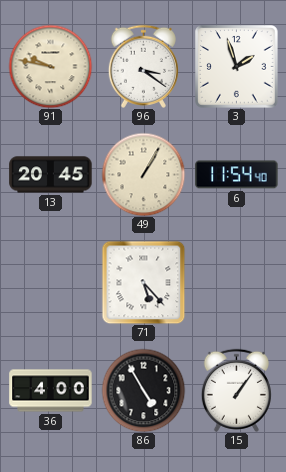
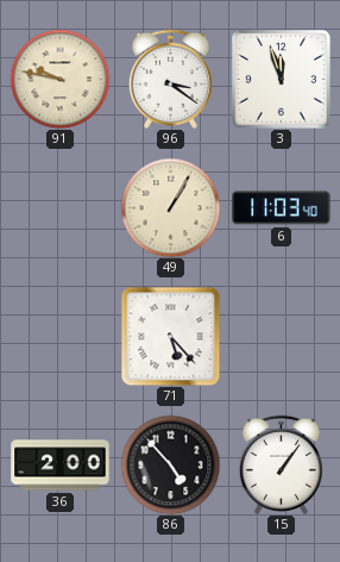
3: 1:57 -> 11:57 (282, 80)
13: 20:45 -> none (51, 175)
6: 11:54 -> 11:03 (282, 208)
36: 4:00 -> 2:00 (61, 466)
86: 4:55 -> 4:53 (170, 464)
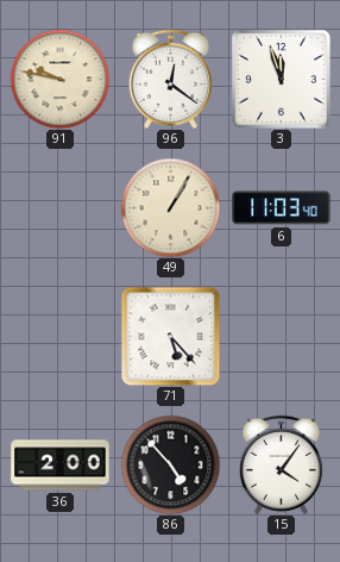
96: 3:21 -> 12:21 (170, 79)
15: 1:06 -> 4:06 (281, 464)
